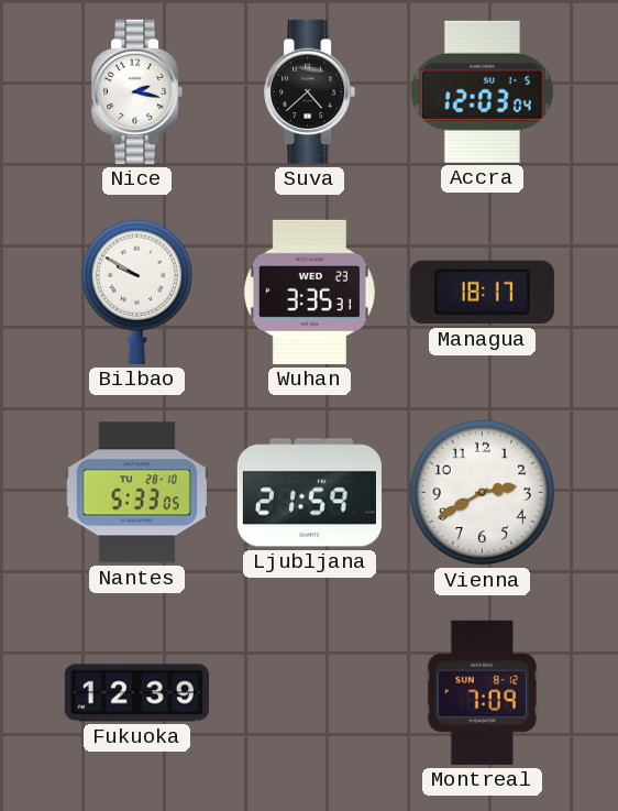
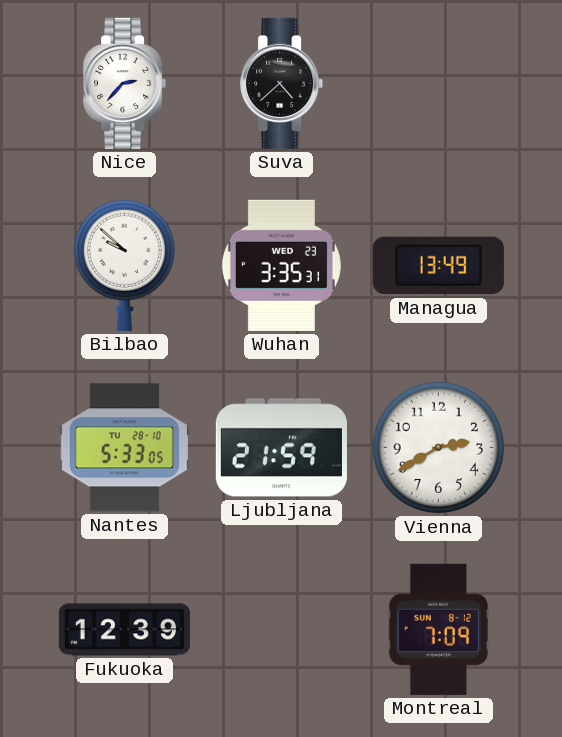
Nice: 2:17 -> 2:37 (125, 83)
Accra: 12:03 -> none (482, 91)
Bilbao: 9:50 -> 9:52 (124, 265)
Managua: 18:17 -> 13:49 (438, 266)
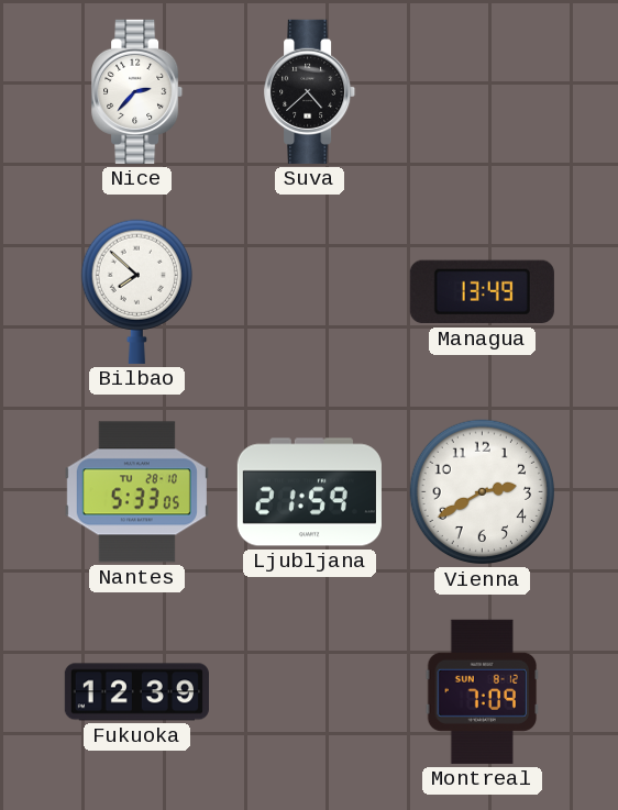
Bilbao: 9:52 -> 7:52 (136, 291)
Wuhan: 3:35 -> none (281, 265)
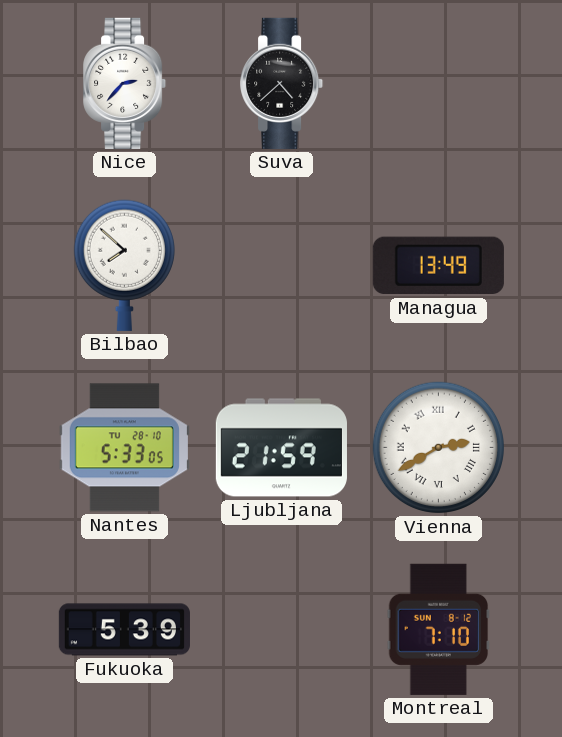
Vienna numerals: Arabic -> Roman (439, 448)
Fukuoka: 12:39 -> 5:39 (124, 630)
Montreal: 7:09 -> 7:10 (439, 629)
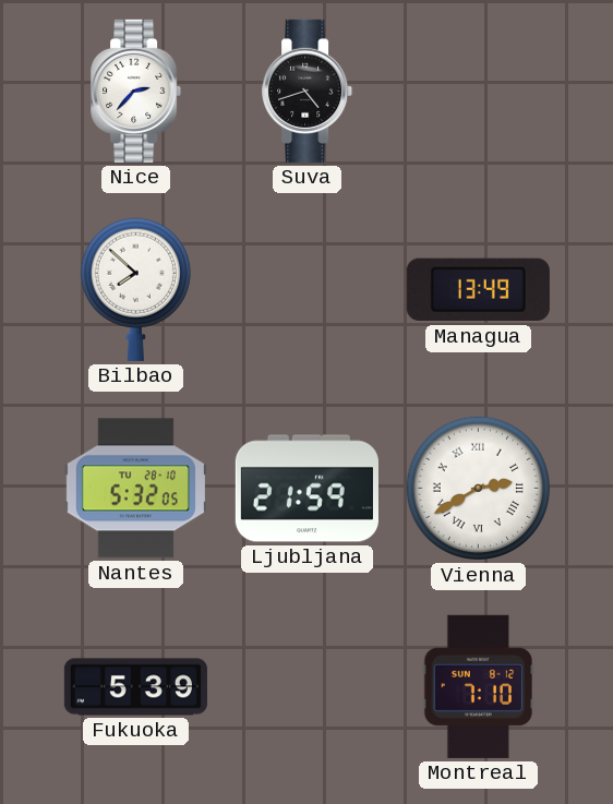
Suva: 4:38 -> 4:42 (308, 91)
Nantes: 5:33 -> 5:32 (135, 489)
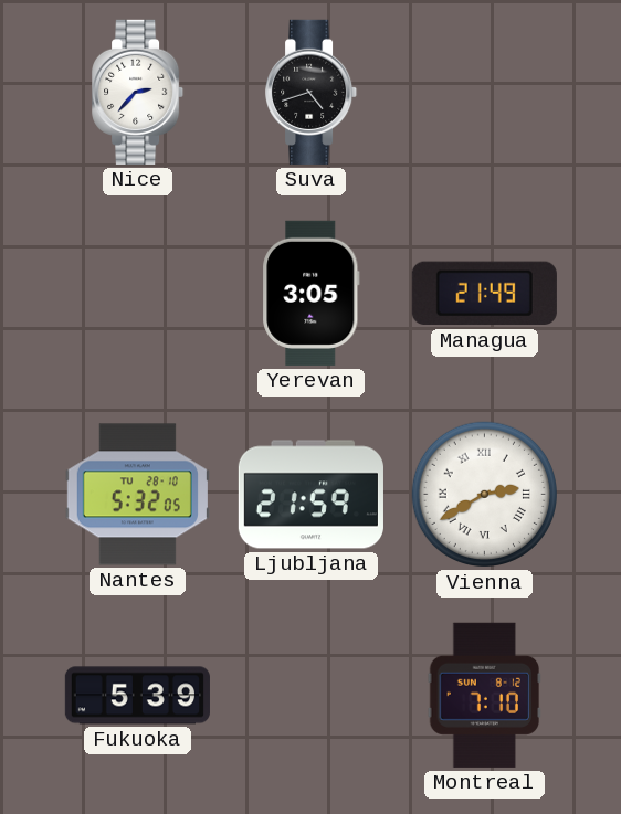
Bilbao: 7:52 -> none (135, 289)
Yerevan: none -> 3:05 (312, 293)
Managua: 13:49 -> 21:49 (484, 294)
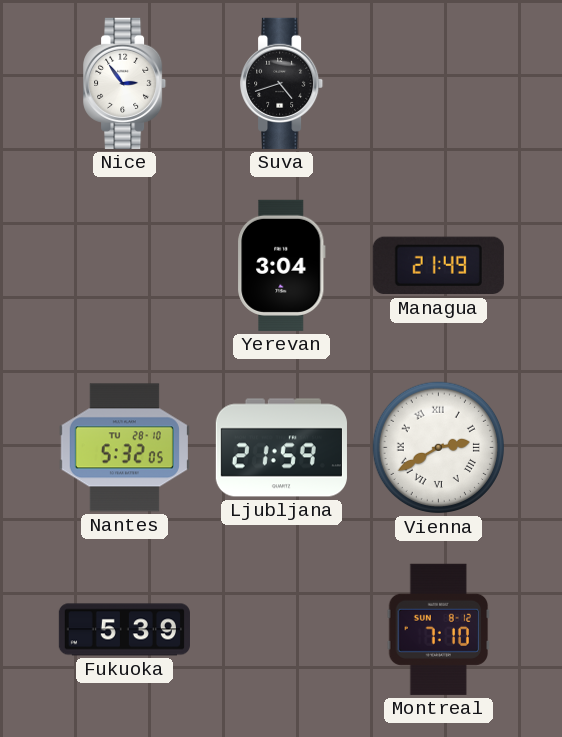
Nice: 2:37 -> 2:54 (125, 83)
Yerevan: 3:05 -> 3:04 (282, 265)
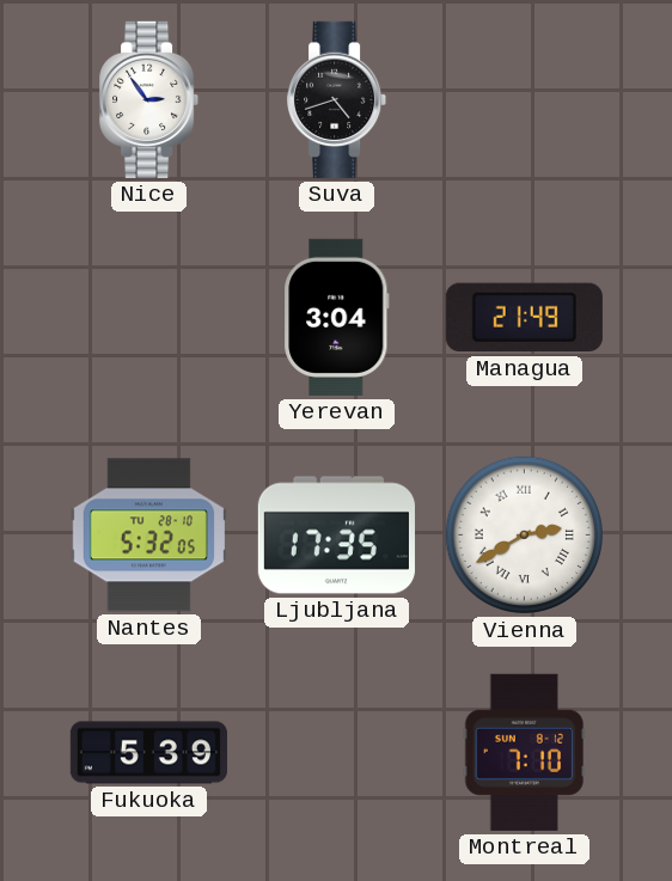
Ljubljana: 21:59 -> 17:35 (336, 536)
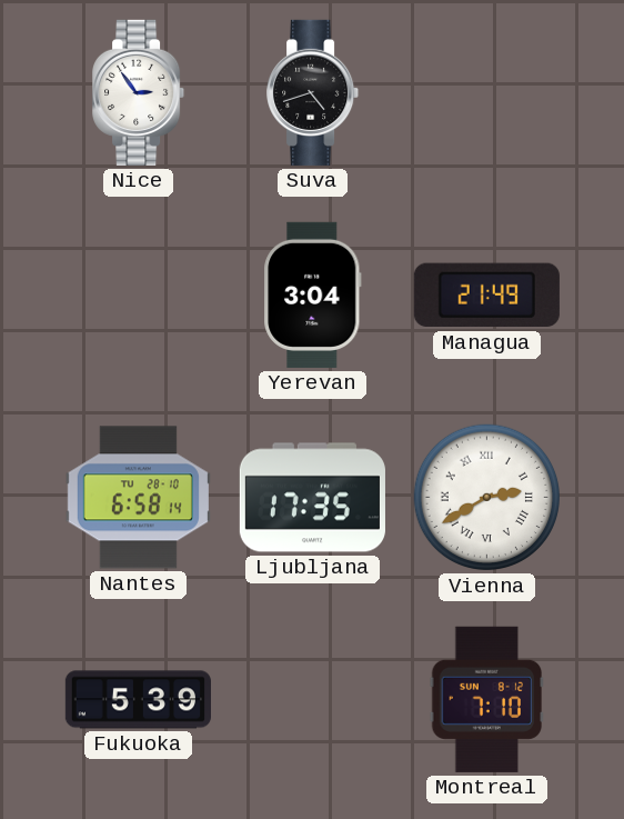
Nantes: 5:32 -> 6:58 (138, 498)
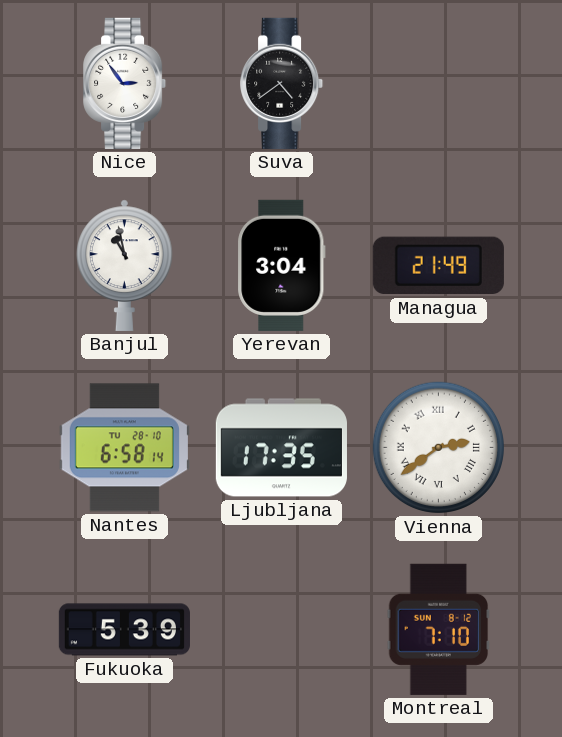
Suva: 4:42 -> 4:39 (282, 83)
Banjul: none -> 10:58 (124, 265)
Vienna: 2:40 -> 2:39 (439, 448)
